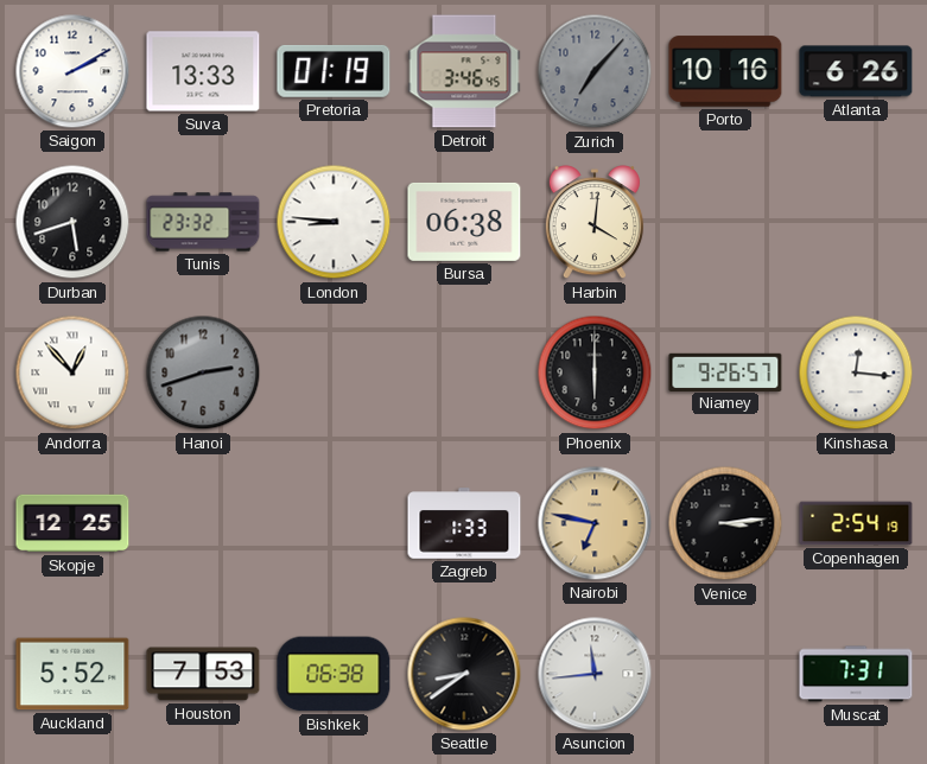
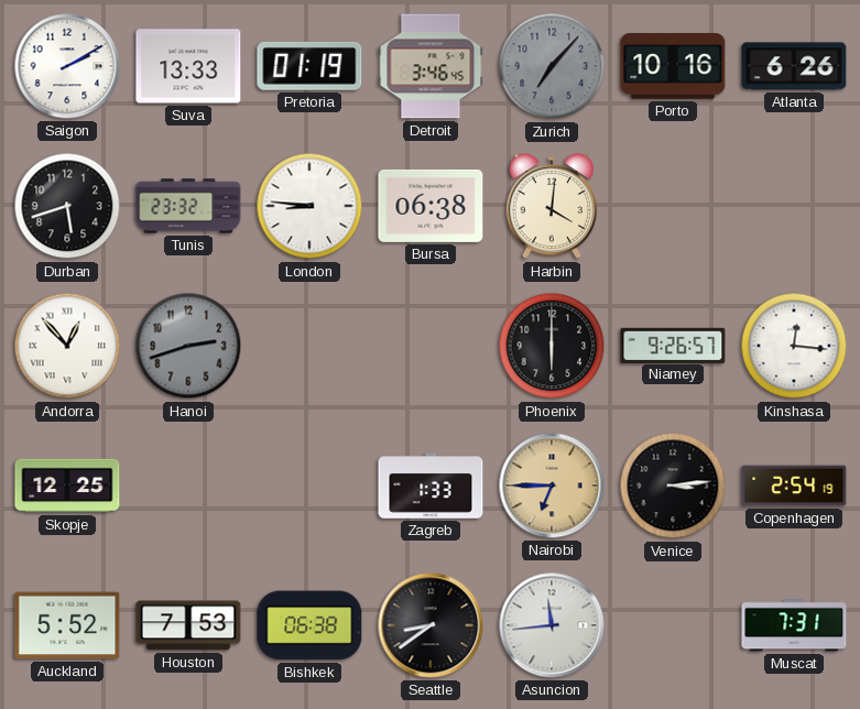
Nairobi: 6:47 -> 6:45 (552, 486)
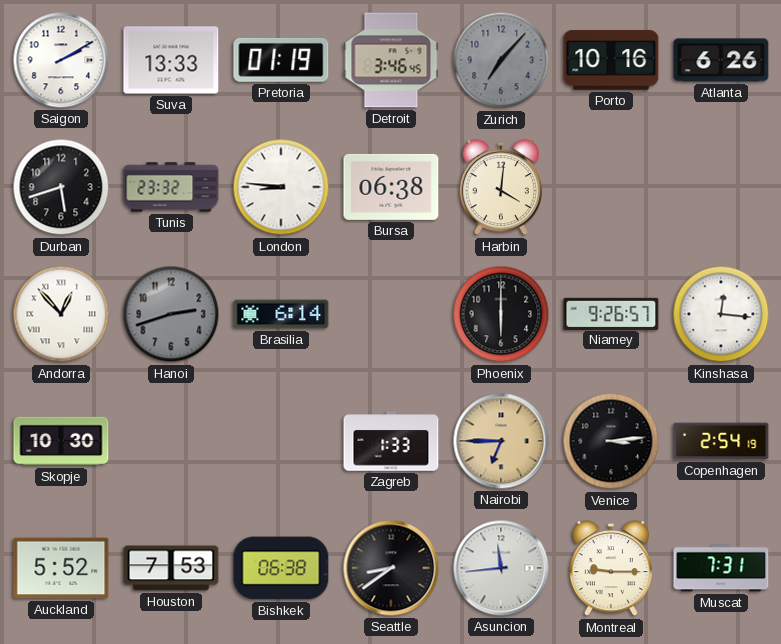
Brasilia: none -> 6:14 (281, 314)
Skopje: 12:25 -> 10:30 (61, 441)
Montreal: none -> 9:15 (611, 569)
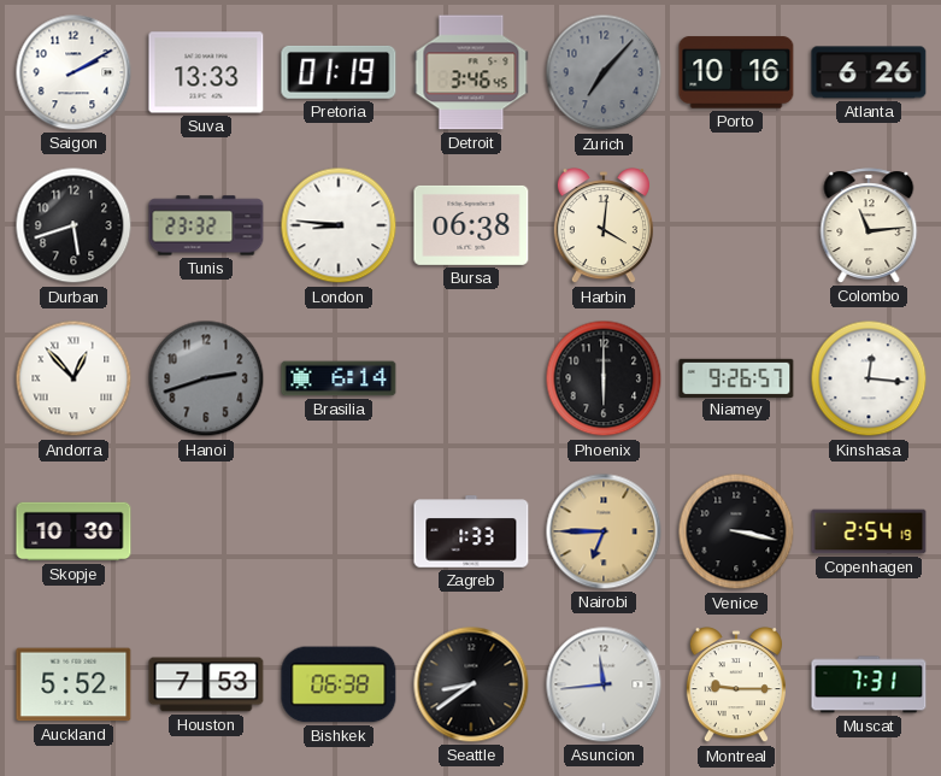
Colombo: none -> 11:14 (869, 225)
Venice: 3:14 -> 3:17 (736, 531)
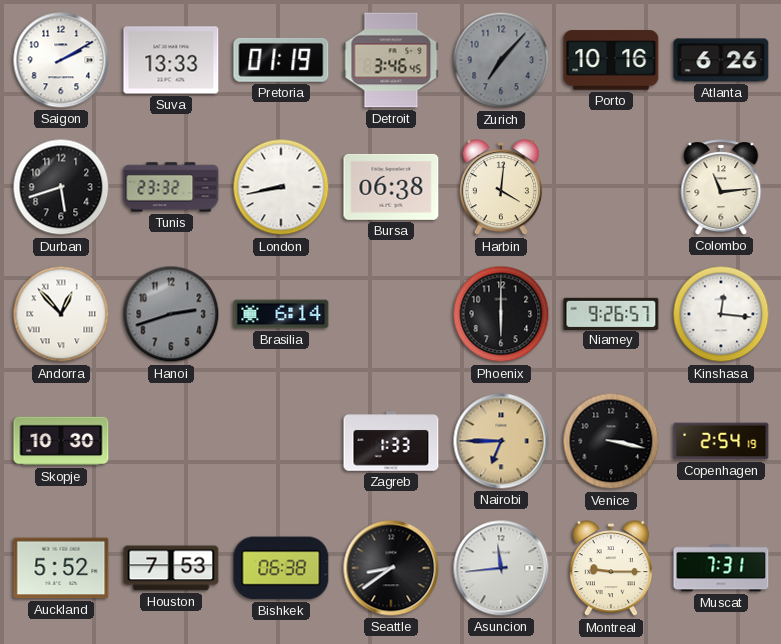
London: 8:46 -> 8:43 (281, 187)
